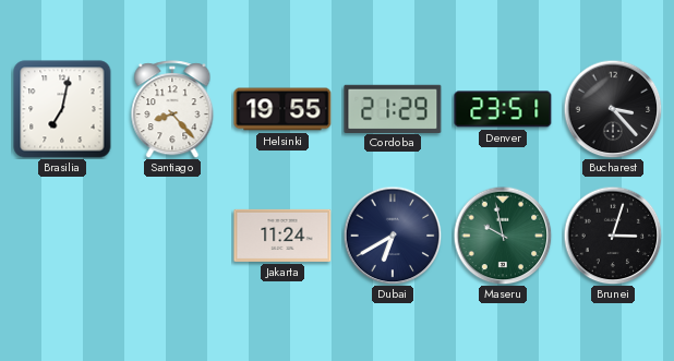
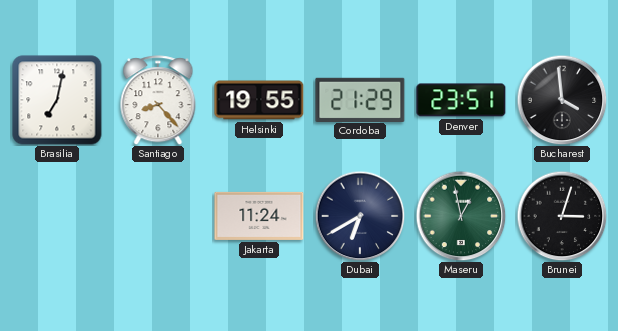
Bucharest: 3:23 -> 3:59 (562, 100)
Maseru: 9:58 -> 12:58 (461, 216)
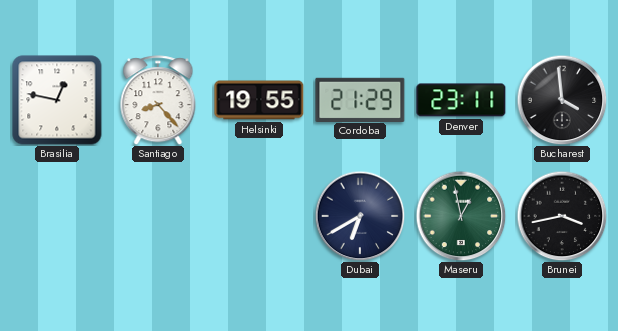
Brasilia: 7:02 -> 12:47 (57, 100)
Denver: 23:51 -> 23:11 (461, 100)
Jakarta: 11:24 -> none (259, 216)
Brunei: 3:03 -> 3:43 (562, 216)
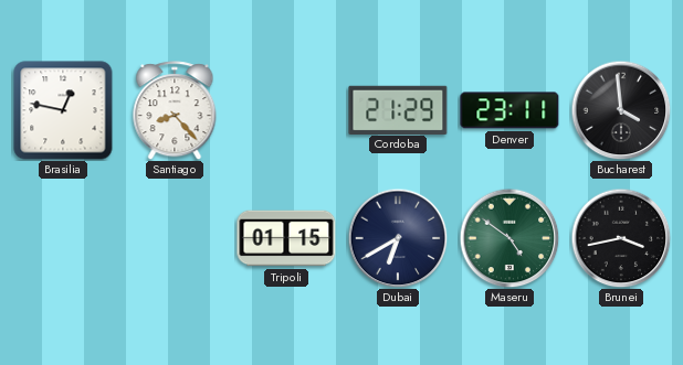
Helsinki: 19:55 -> none (259, 100)
Tripoli: none -> 01:15 (286, 238)
Maseru: 12:58 -> 4:51 (509, 238)
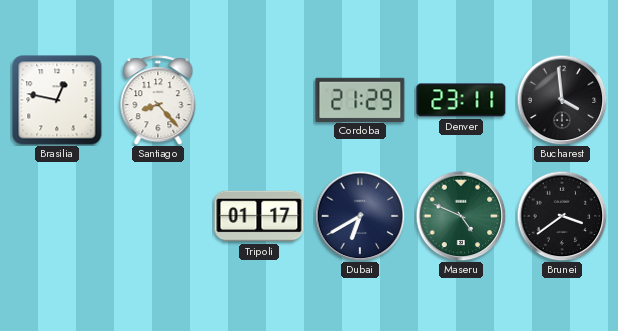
Tripoli: 01:15 -> 01:17 (259, 216)
Maseru: 4:51 -> 4:49 (461, 216)
Brunei: 3:43 -> 3:39 (562, 216)
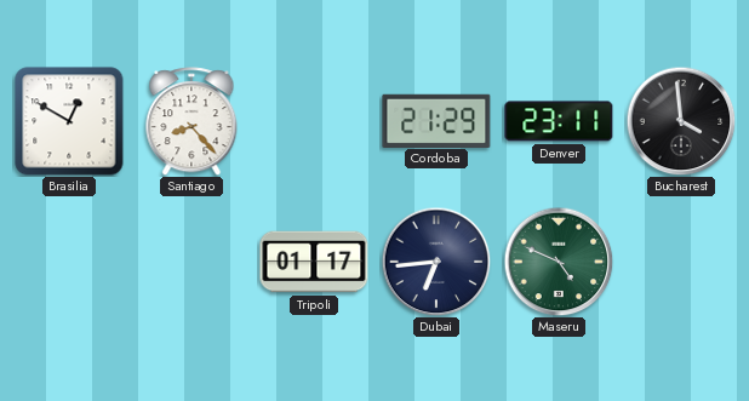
Brasilia: 12:47 -> 12:50 (69, 121)
Dubai: 6:40 -> 6:44 (436, 262)
Brunei: 3:39 -> none (562, 216)
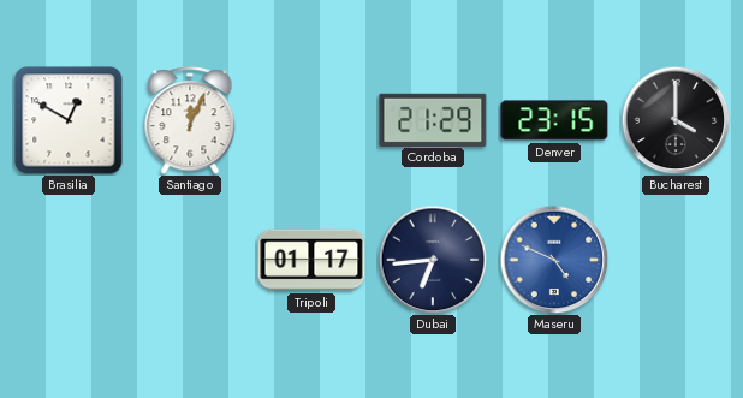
Santiago: 8:23 -> 12:04 (190, 120)
Denver: 23:11 -> 23:15 (554, 120)
Bucharest: 3:59 -> 4:00 (676, 120)
Maseru dial: green -> blue (554, 260)
